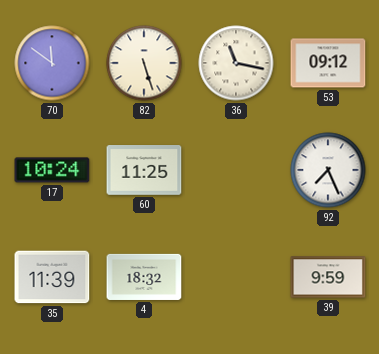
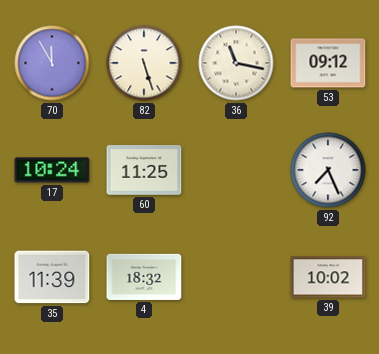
70: 11:51 -> 11:55 (52, 63)
39: 9:59 -> 10:02 (328, 277)
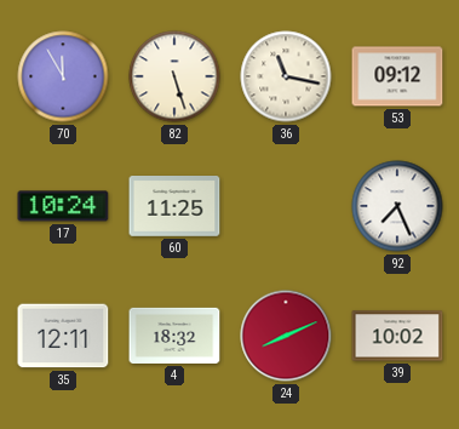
35: 11:39 -> 12:11 (63, 336)
24: none -> 8:11 (286, 336)
